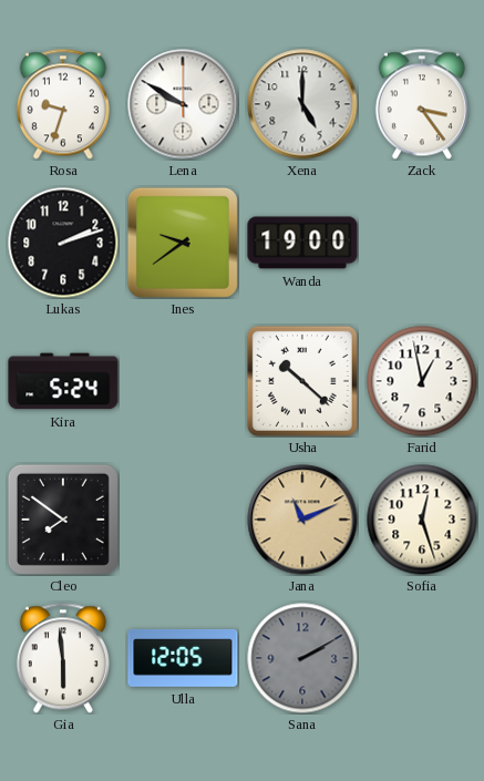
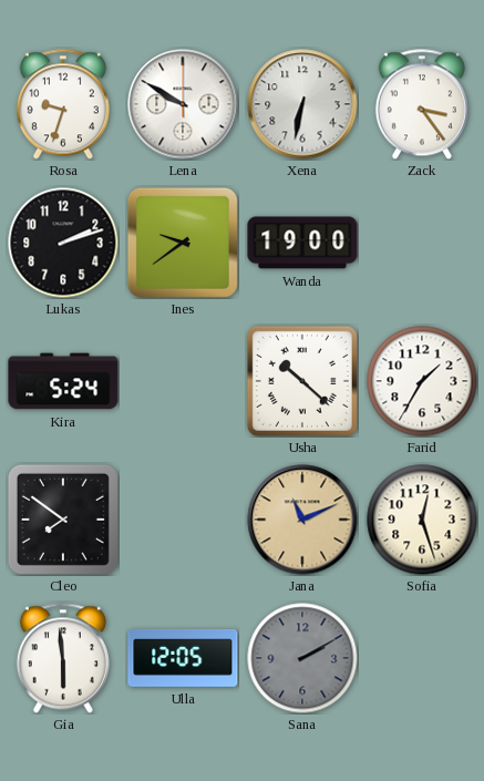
Xena: 5:00 -> 6:32 (302, 104)
Farid: 12:58 -> 1:35 (422, 381)
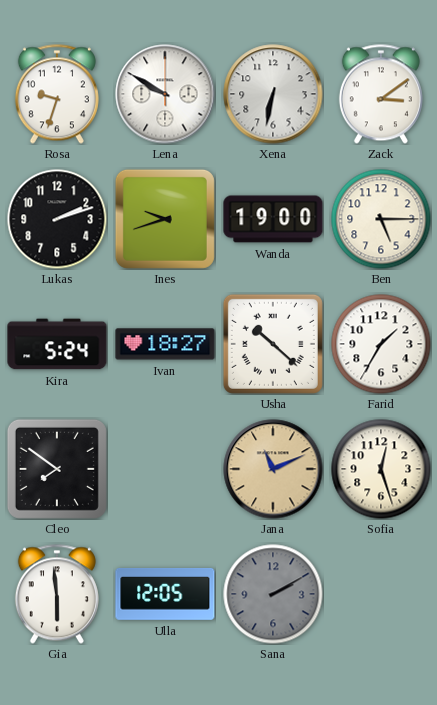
Zack: 3:24 -> 3:09 (381, 94)
Ines: 9:39 -> 9:42 (165, 219)
Ben: none -> 5:15 (381, 219)
Ivan: none -> 18:27 (165, 344)
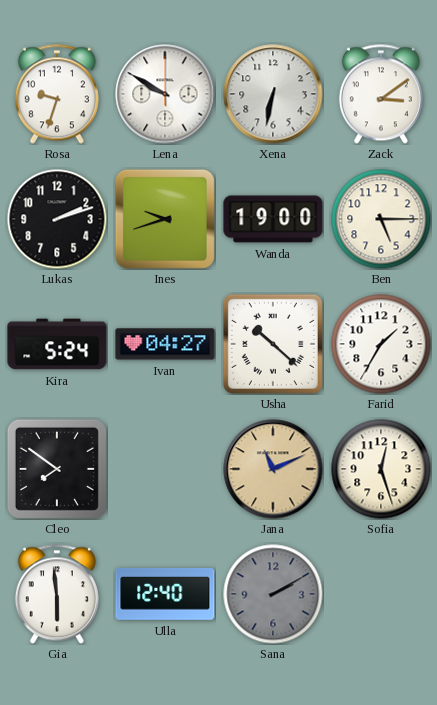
Ivan: 18:27 -> 04:27 (165, 344)
Ulla: 12:05 -> 12:40 (165, 594)
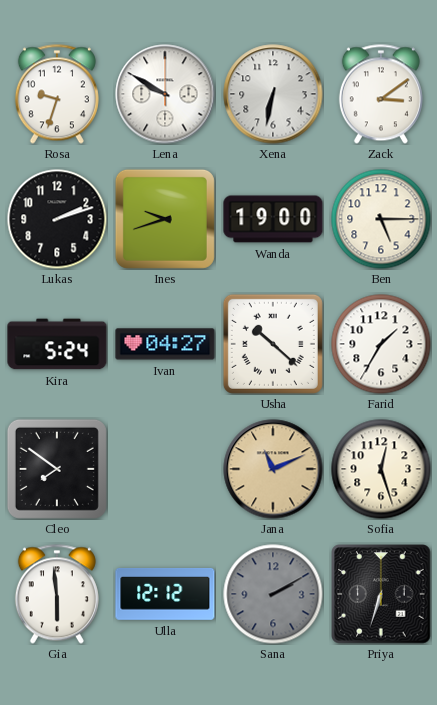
Ulla: 12:40 -> 12:12 (165, 594)
Priya: none -> 6:33 (381, 594)
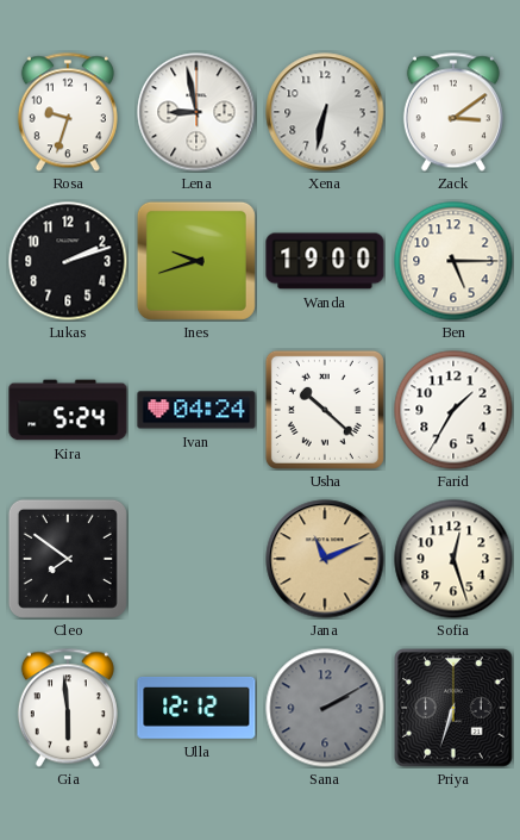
Lena: 9:50 -> 8:58 (196, 112)
Ivan: 04:27 -> 04:24 (196, 410)
